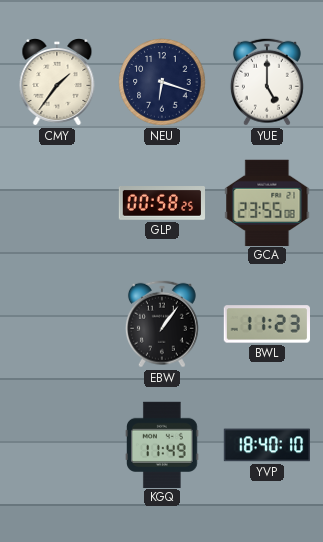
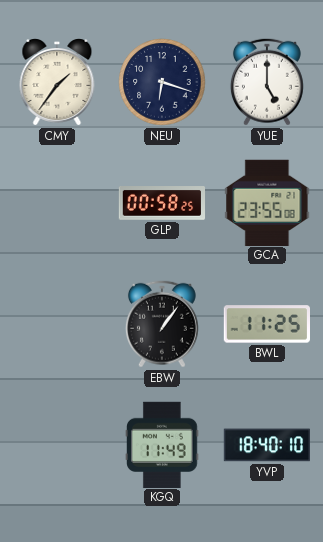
BWL: 11:23 -> 11:25 (266, 324)
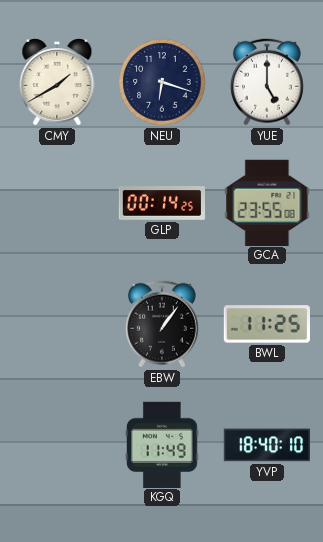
CMY: 1:36 -> 1:40 (57, 83)
GLP: 00:58 -> 00:14 (162, 204)
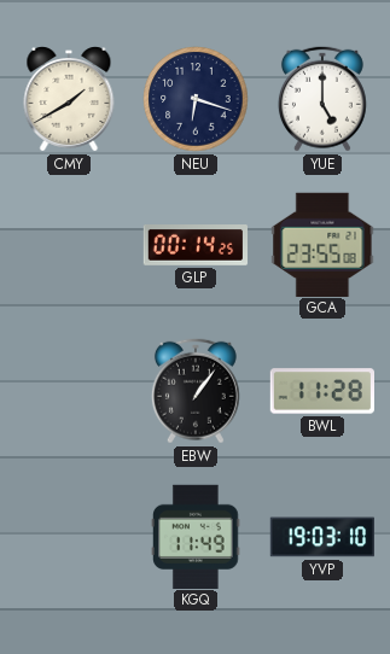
BWL: 11:25 -> 11:28 (321, 391)
YVP: 18:40 -> 19:03 (322, 537)
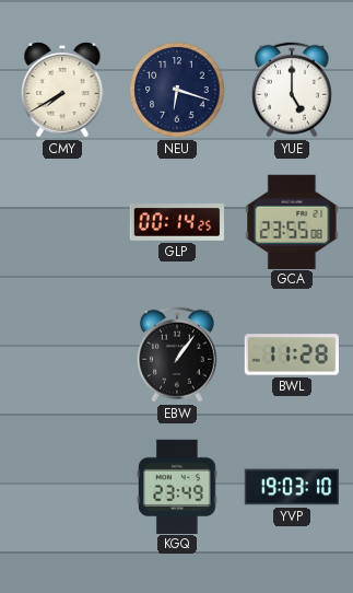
CMY: 1:40 -> 7:40 (62, 91)
KGQ: 11:49 -> 23:49 (178, 486)
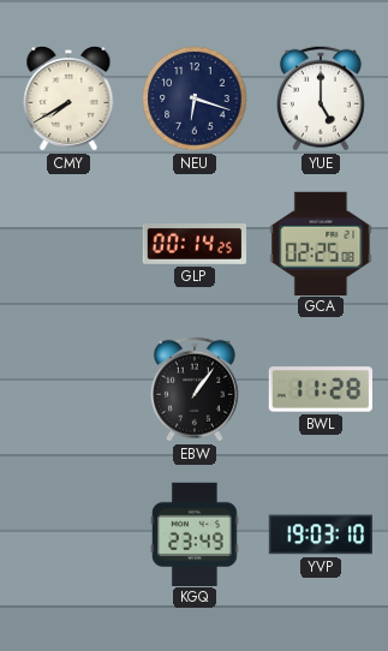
GCA: 23:55 -> 02:25 (321, 243)
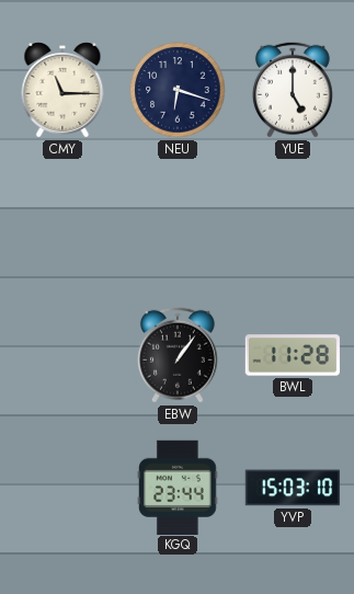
CMY: 7:40 -> 11:15 (62, 91)
GLP: 00:14 -> none (195, 245)
GCA: 02:25 -> none (321, 243)
KGQ: 23:49 -> 23:44 (179, 487)
YVP: 19:03 -> 15:03 (293, 488)
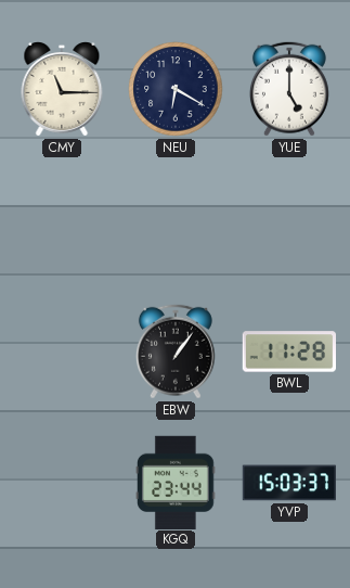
NEU: 6:18 -> 6:20 (176, 89)
YVP: 15:03:10 -> 15:03:37 (289, 483)
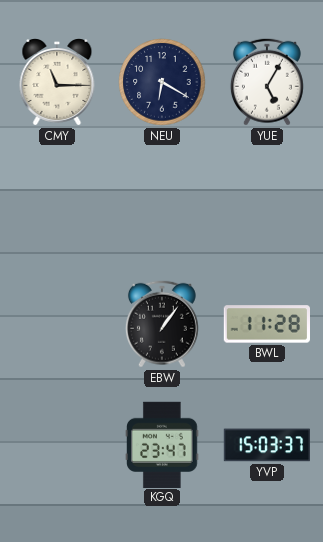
YUE: 5:00 -> 5:05 (267, 82)
KGQ: 23:44 -> 23:47 (163, 444)
